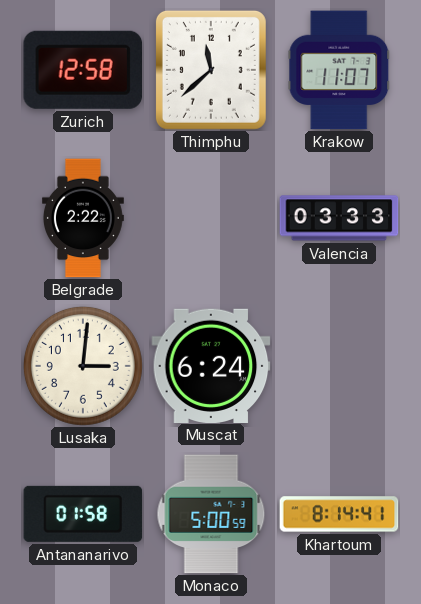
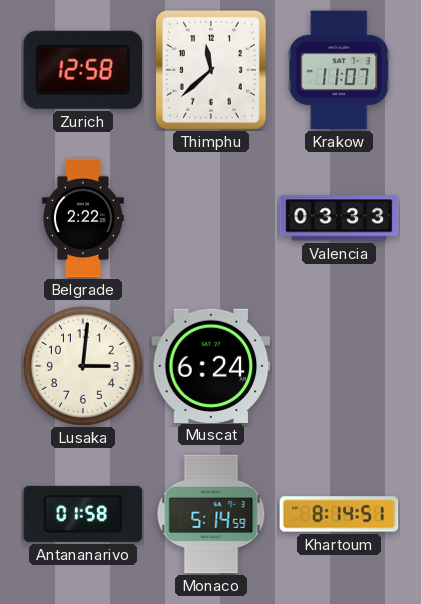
Monaco: 5:00 -> 5:14 (211, 514)
Khartoum: 8:14:41 -> 8:14:51 (339, 514)
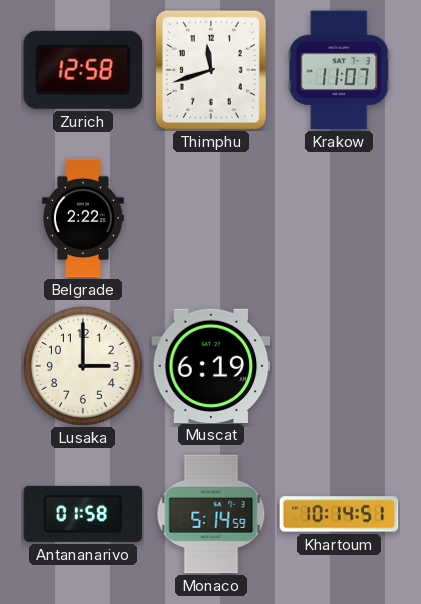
Thimphu: 11:38 -> 11:42 (211, 70)
Valencia: 03:33 -> none (339, 218)
Lusaka: 3:01 -> 3:00 (83, 366)
Muscat: 6:24 -> 6:19 (211, 365)
Khartoum: 8:14 -> 10:14 (339, 514)
